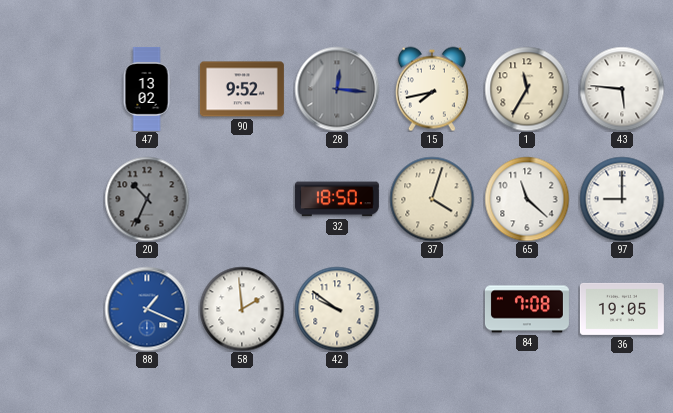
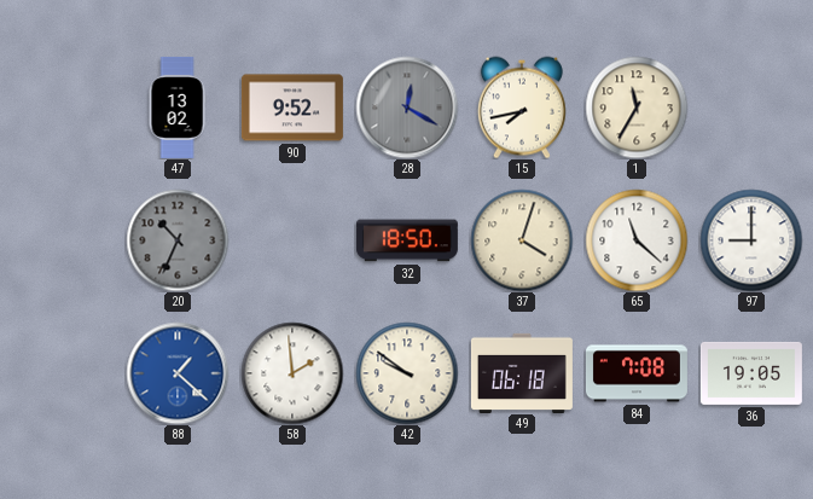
28: 12:16 -> 12:20 (407, 108)
43: 5:46 -> none (622, 89)
88: 1:19 -> 1:22 (178, 373)
49: none -> 06:18 (522, 372)
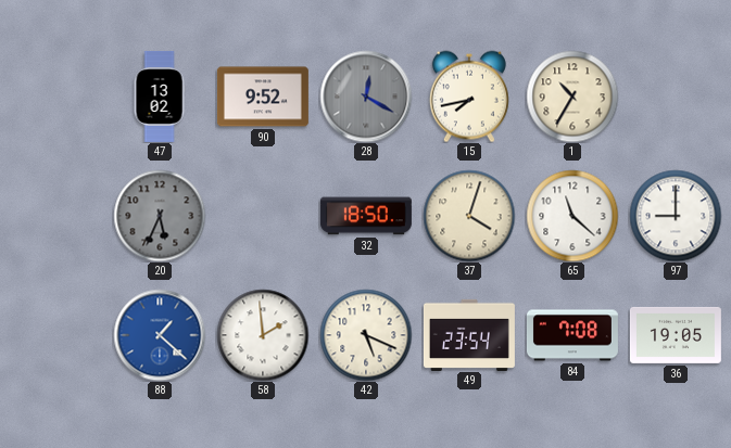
1: 11:35 -> 10:35 (572, 97)
20: 10:34 -> 5:34 (160, 216)
42: 9:51 -> 5:19 (366, 335)
49: 06:18 -> 23:54 (469, 334)
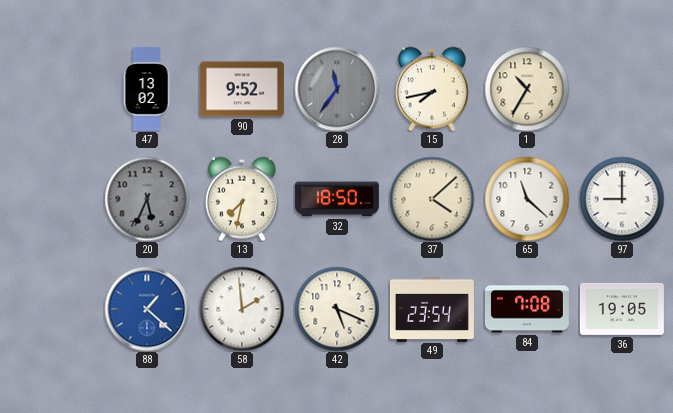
28: 12:20 -> 11:36 (337, 89)
13: none -> 7:32 (242, 199)
37: 4:03 -> 4:08 (432, 199)
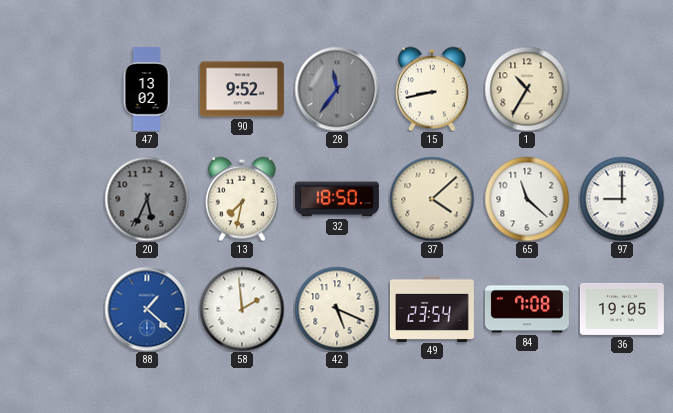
15: 7:43 -> 8:43 (432, 89)
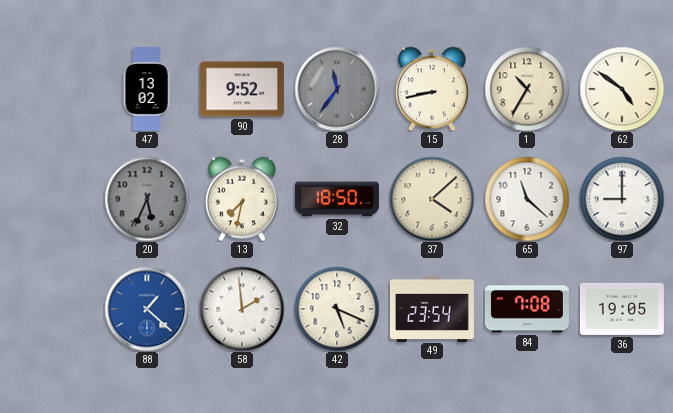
62: none -> 4:51 (622, 89)
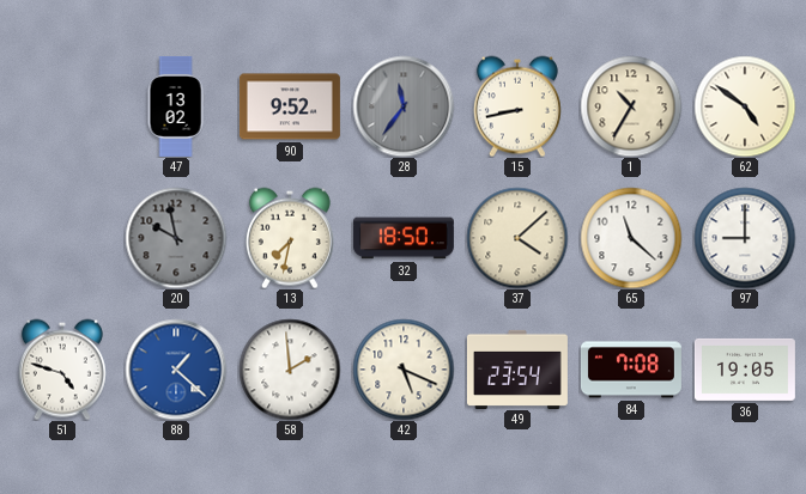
20: 5:34 -> 9:58 (176, 238)
51: none -> 4:48 (62, 370)
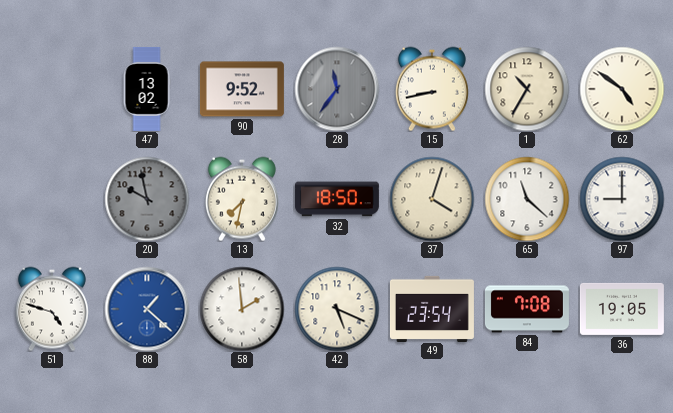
37: 4:08 -> 4:03 (432, 199)
